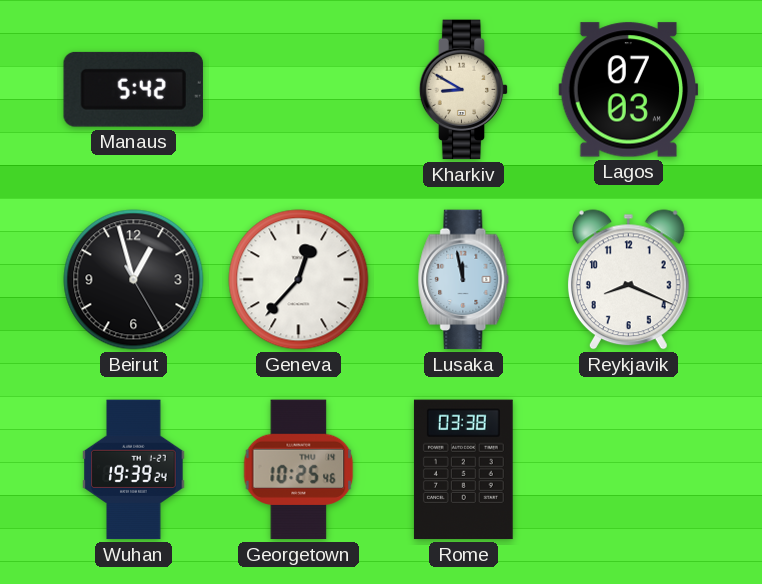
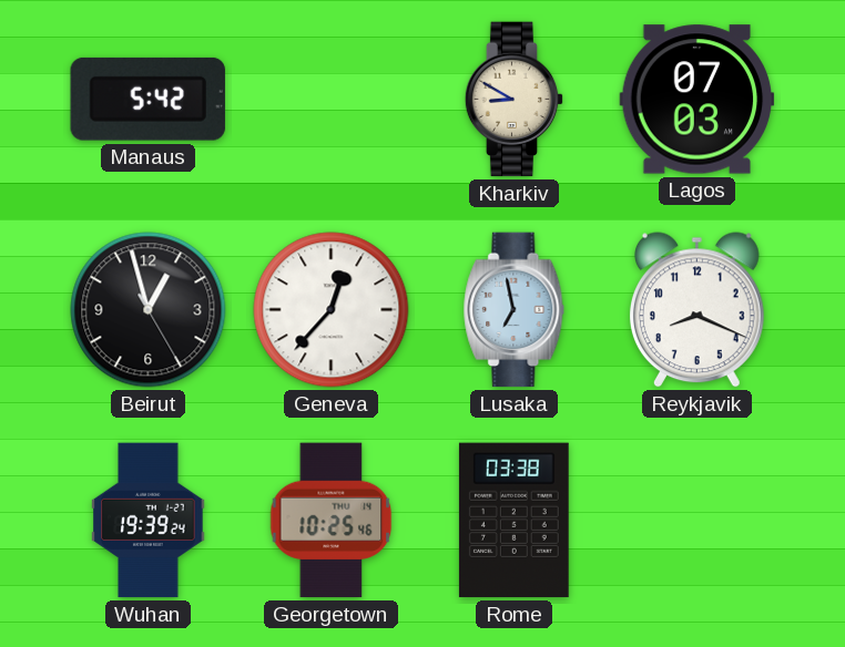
Lusaka: 11:58 -> 6:58 (515, 310)
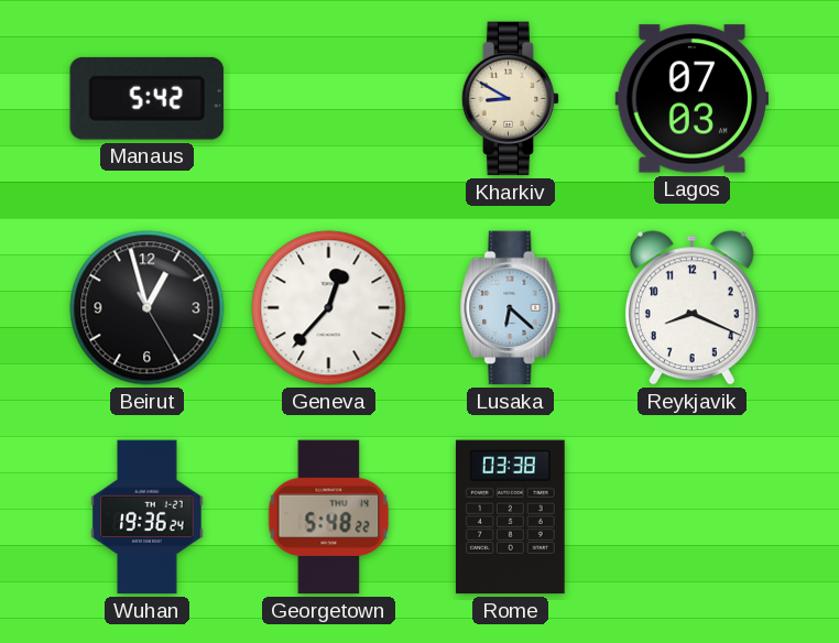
Lusaka: 6:58 -> 6:22 (511, 308)
Wuhan: 19:39 -> 19:36 (148, 517)
Georgetown: 10:25 -> 5:48 (329, 517)
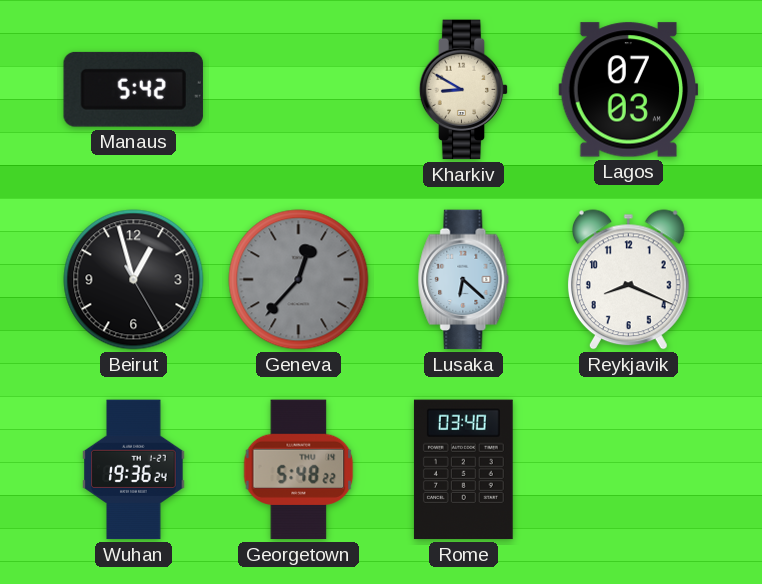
Geneva dial: white -> grey (299, 280)
Rome: 03:38 -> 03:40 (463, 470)
